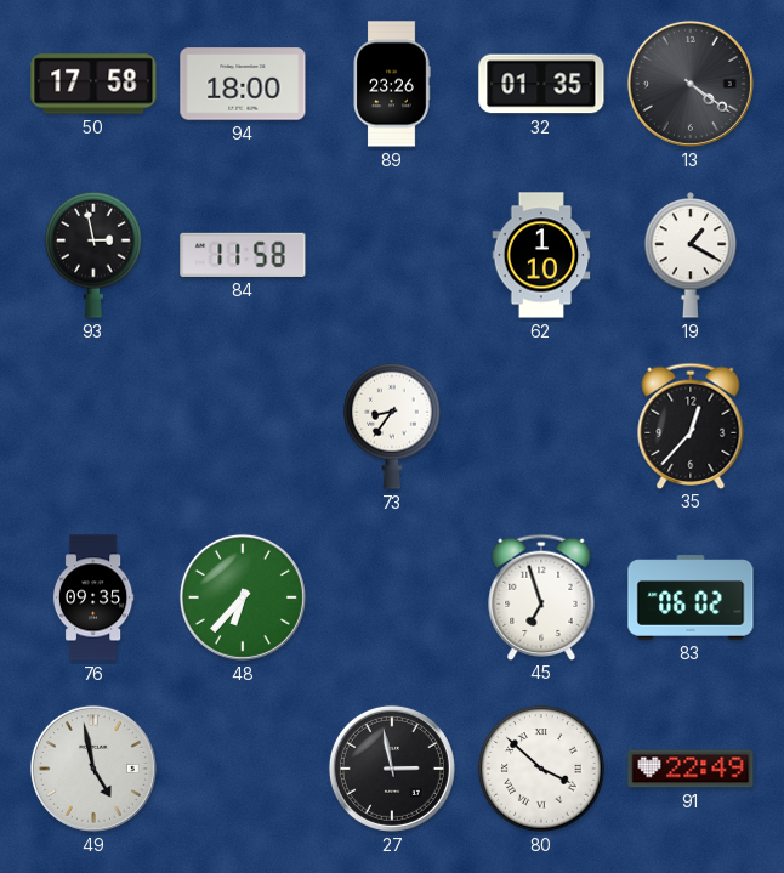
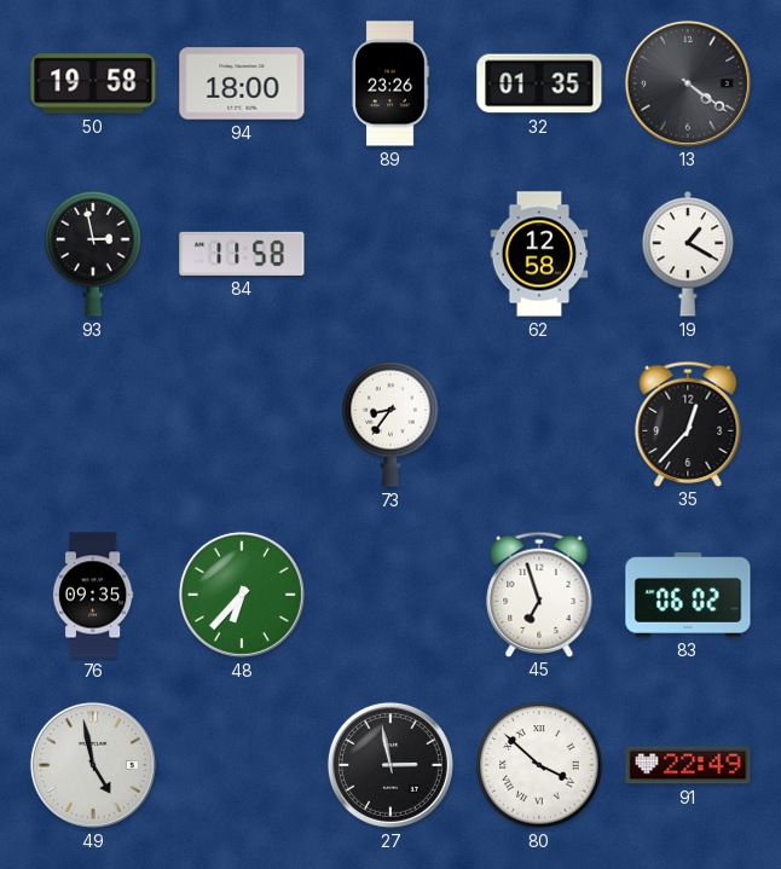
50: 17:58 -> 19:58 (93, 83)
62: 1:10 -> 12:58 (539, 254)
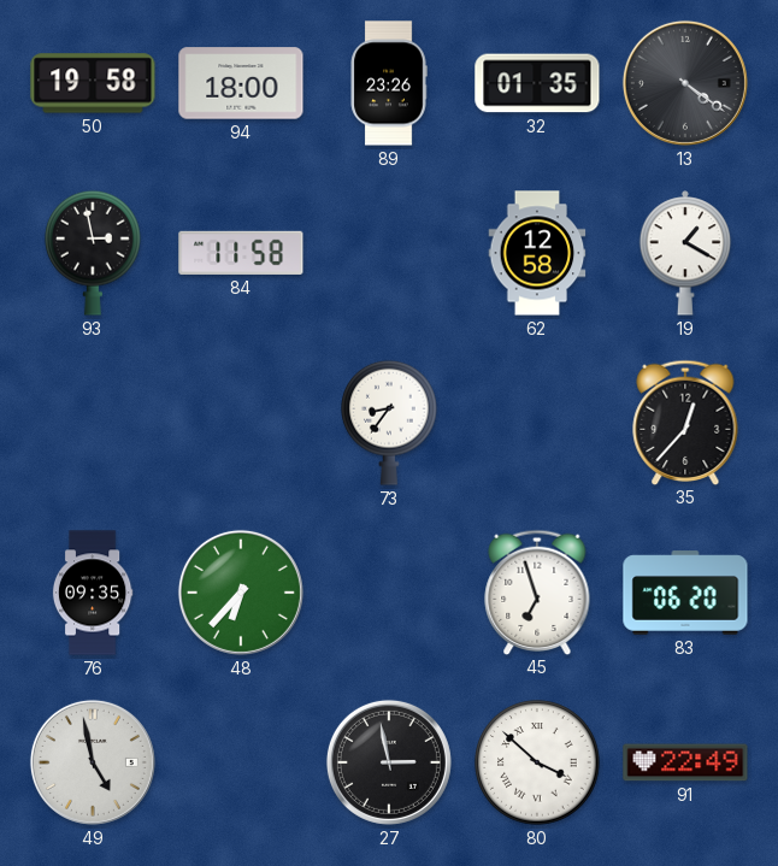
83: 06:02 -> 06:20 (685, 593)
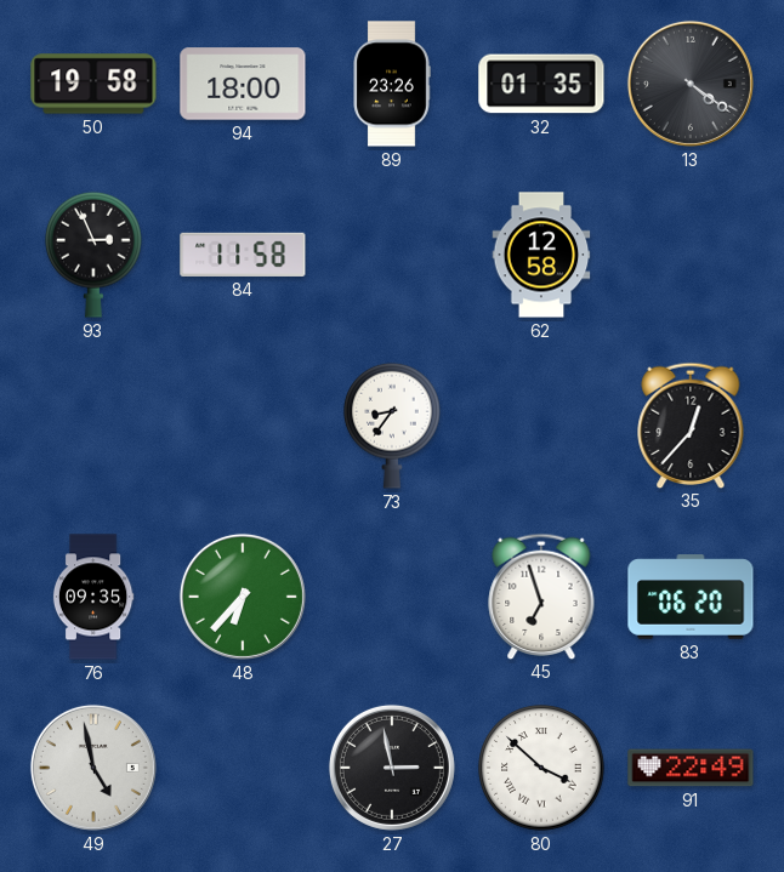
93: 2:58 -> 2:56 (93, 255)
19: 1:20 -> none (685, 253)
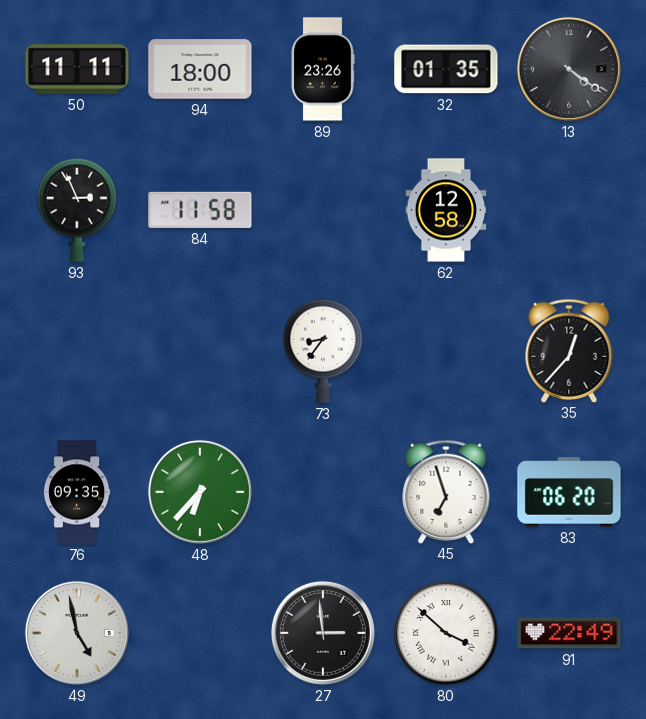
50: 19:58 -> 11:11 (77, 69)
27: 2:58 -> 2:59 (323, 633)
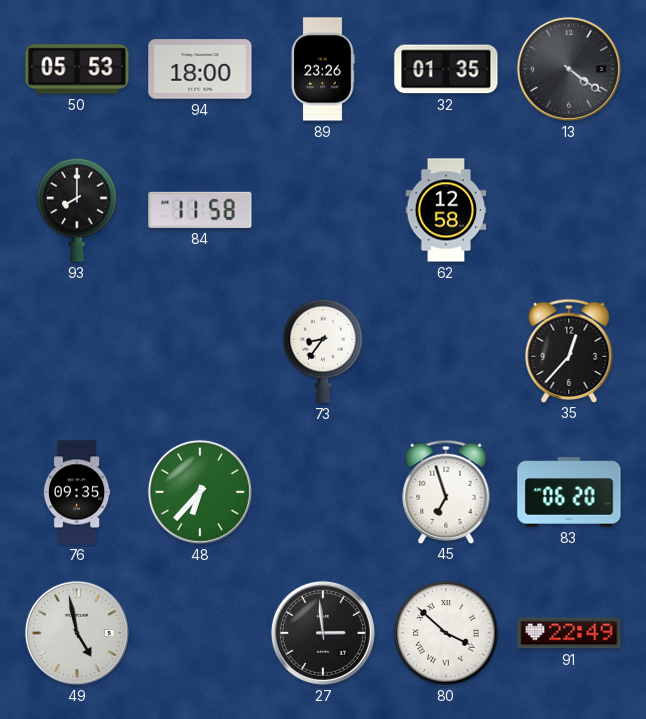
50: 11:11 -> 05:53 (77, 69)
93: 2:56 -> 8:00 (77, 210)
